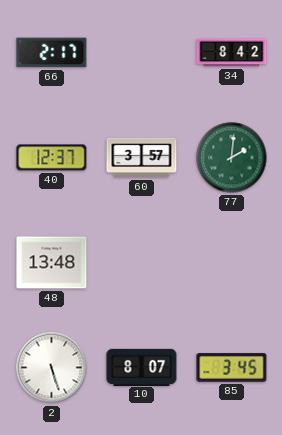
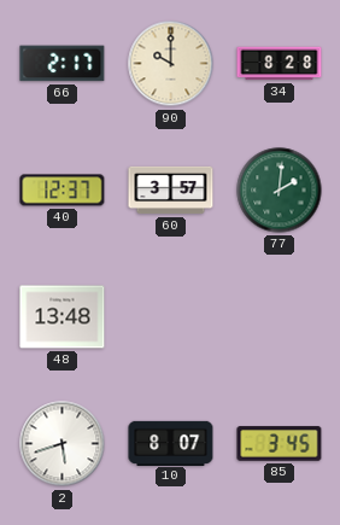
90: none -> 10:00 (171, 64)
34: 8:42 -> 8:28 (280, 64)
2: 5:27 -> 5:42 (63, 444)
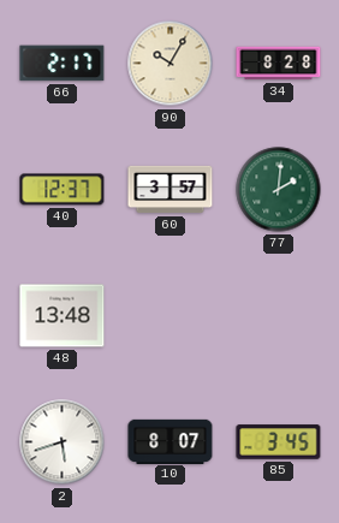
90: 10:00 -> 10:05 (171, 64)
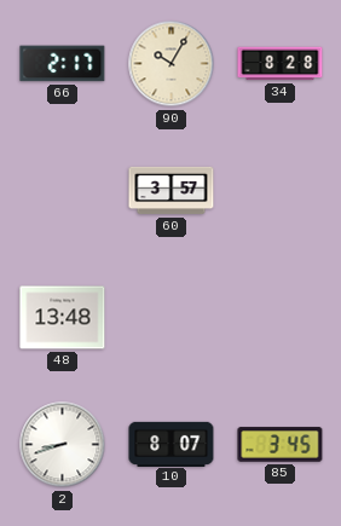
40: 12:37 -> none (63, 190)
77: 2:01 -> none (279, 190)
2: 5:42 -> 8:42 (63, 445)
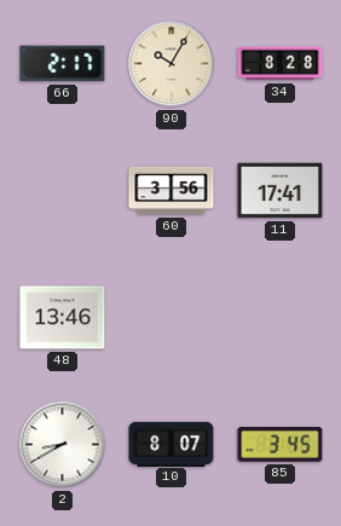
60: 3:57 -> 3:56 (172, 191)
11: none -> 17:41 (281, 191)
48: 13:48 -> 13:46 (63, 318)
2: 8:42 -> 8:40 (63, 445)
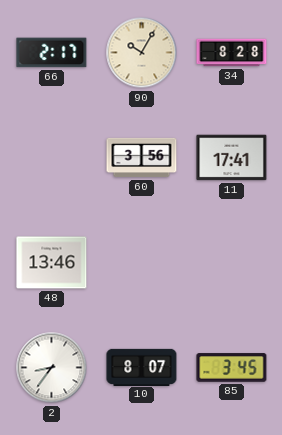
2: 8:40 -> 8:36 (52, 368)
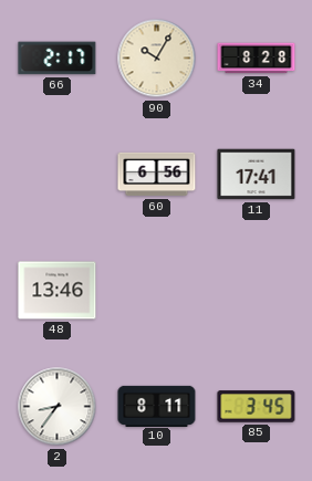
60: 3:56 -> 6:56 (157, 175)
10: 8:07 -> 8:11 (157, 406)
